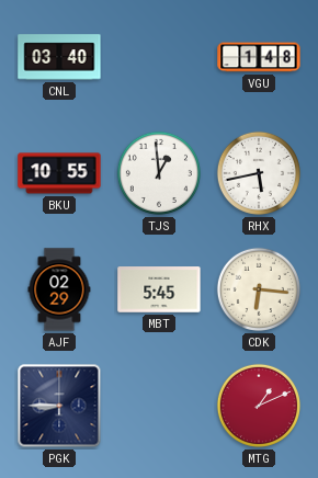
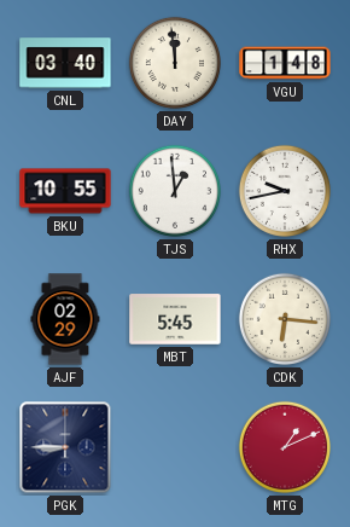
DAY: none -> 11:59 (175, 63)
RHX: 5:43 -> 9:43 (285, 191)
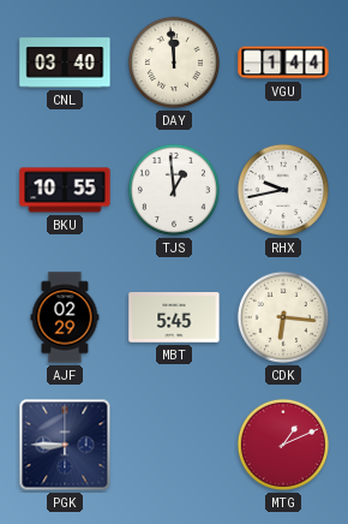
VGU: 1:48 -> 1:44 (283, 62)
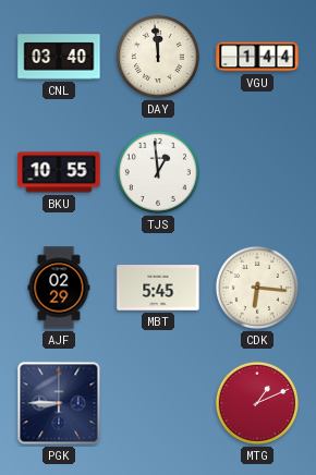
RHX: 9:43 -> none (283, 190)
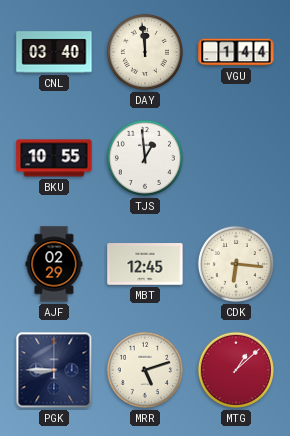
MBT: 5:45 -> 12:45 (145, 264)
MRR: none -> 5:12 (145, 370)
MTG: 1:11 -> 1:08 (236, 370)
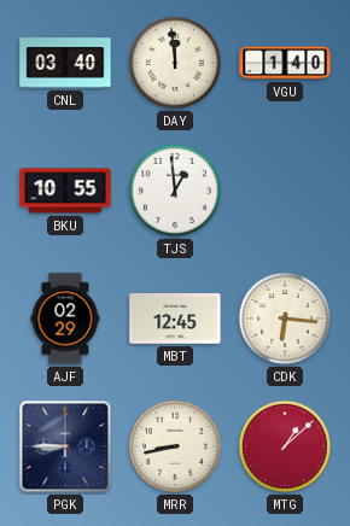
VGU: 1:44 -> 1:40 (285, 63)
MRR: 5:12 -> 8:43 (175, 446)
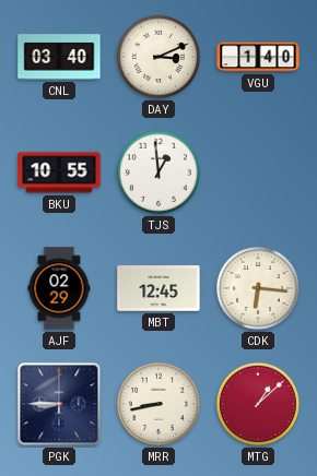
DAY: 11:59 -> 3:11 (158, 57)
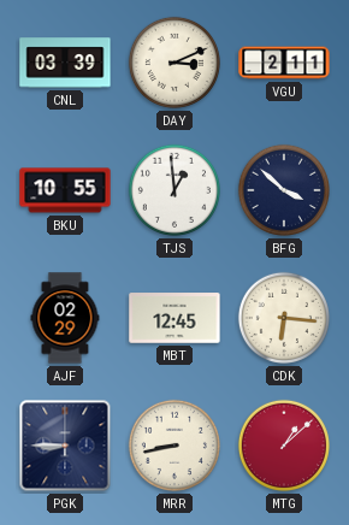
CNL: 03:40 -> 03:39 (65, 63)
VGU: 1:40 -> 2:11 (284, 63)
BFG: none -> 3:52 (284, 190)
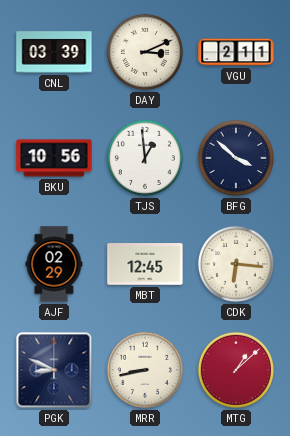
BKU: 10:55 -> 10:56 (54, 158)
PGK: 8:45 -> 8:49 (54, 370)
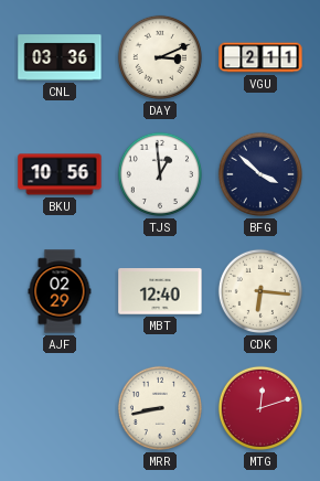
CNL: 03:39 -> 03:36 (60, 57)
MBT: 12:45 -> 12:40 (160, 291)
PGK: 8:49 -> none (54, 370)
MTG: 1:08 -> 12:12 (260, 408)
